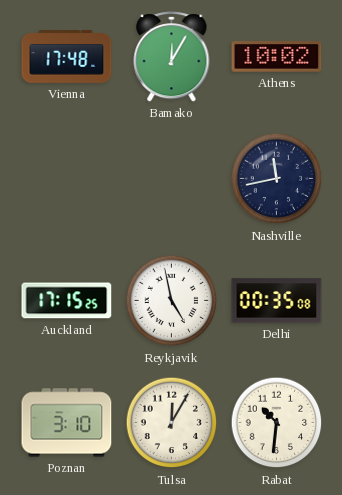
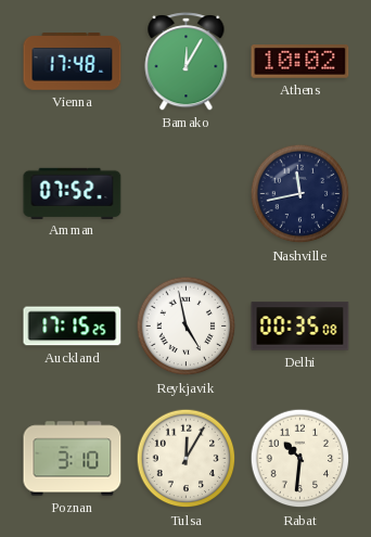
Amman: none -> 07:52 (73, 193)
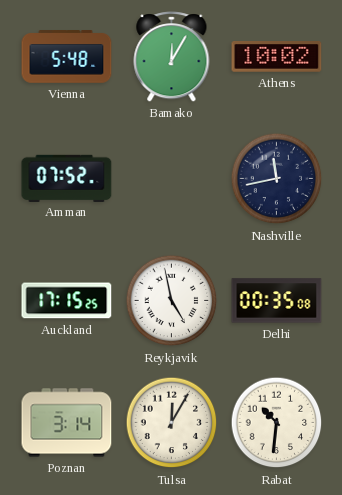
Vienna: 17:48 -> 5:48 (67, 57)
Poznan: 3:10 -> 3:14 (67, 423)
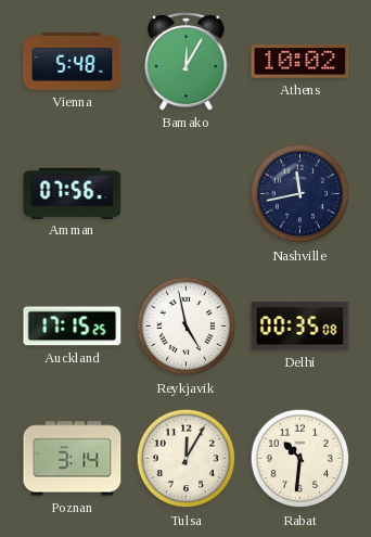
Amman: 07:52 -> 07:56 (73, 193)
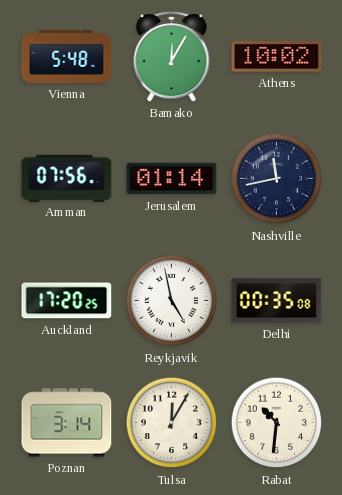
Jerusalem: none -> 01:14 (172, 179)
Auckland: 17:15 -> 17:20 (67, 301)
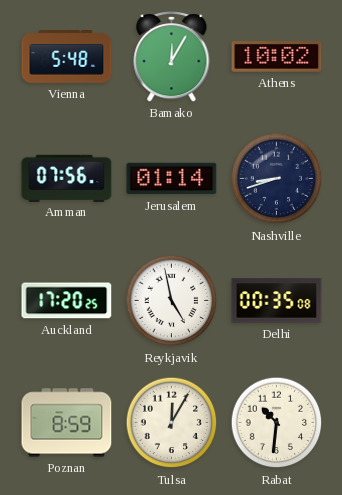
Nashville: 11:43 -> 8:42 (277, 179)
Poznan: 3:14 -> 8:59 (67, 423)
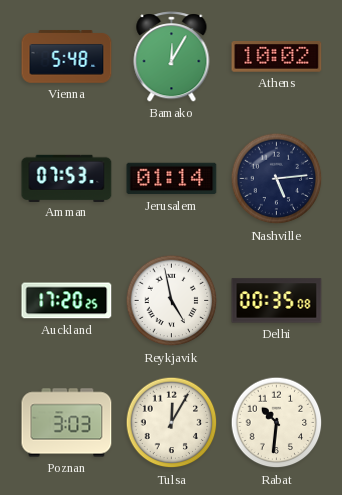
Amman: 07:56 -> 07:53 (67, 178)
Nashville: 8:42 -> 5:14 (277, 179)
Poznan: 8:59 -> 3:03 (67, 423)
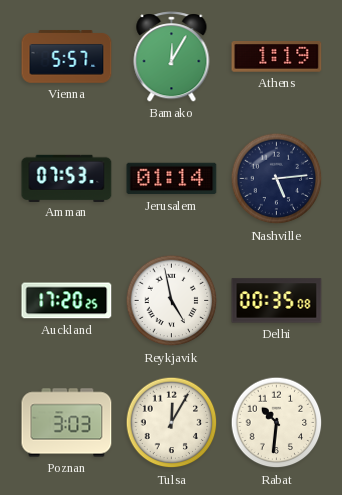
Vienna: 5:48 -> 5:57 (67, 57)
Athens: 10:02 -> 1:19 (277, 57)
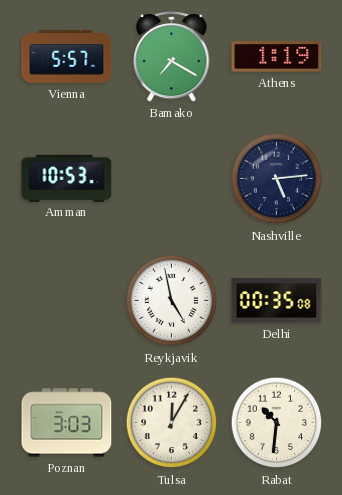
Bamako: 12:05 -> 7:20 (172, 57)
Amman: 07:53 -> 10:53 (67, 178)
Jerusalem: 01:14 -> none (172, 179)
Auckland: 17:20 -> none (67, 301)
